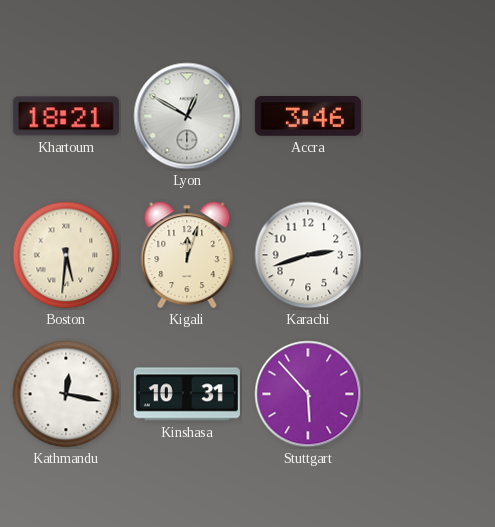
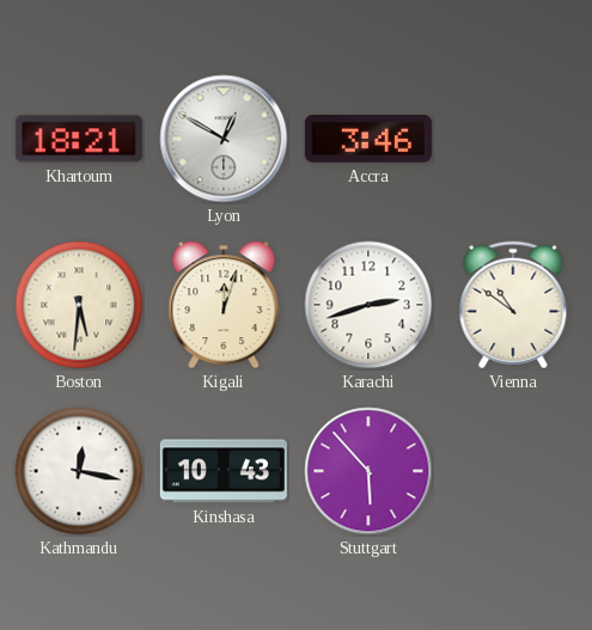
Vienna: none -> 10:51 (513, 305)
Kinshasa: 10:31 -> 10:43 (224, 471)
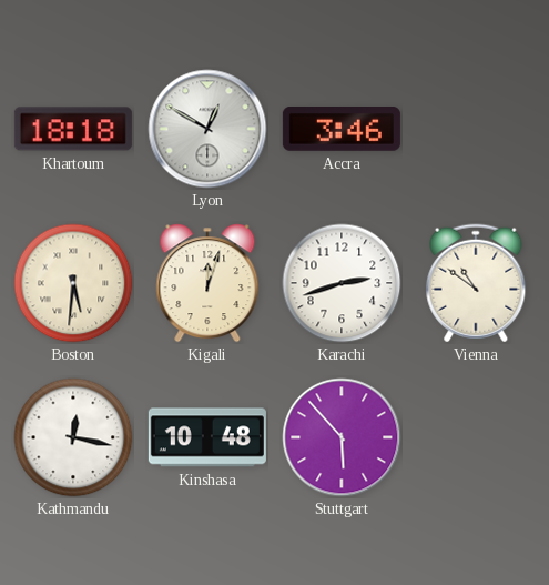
Khartoum: 18:21 -> 18:18 (73, 129)
Kinshasa: 10:43 -> 10:48 (207, 437)
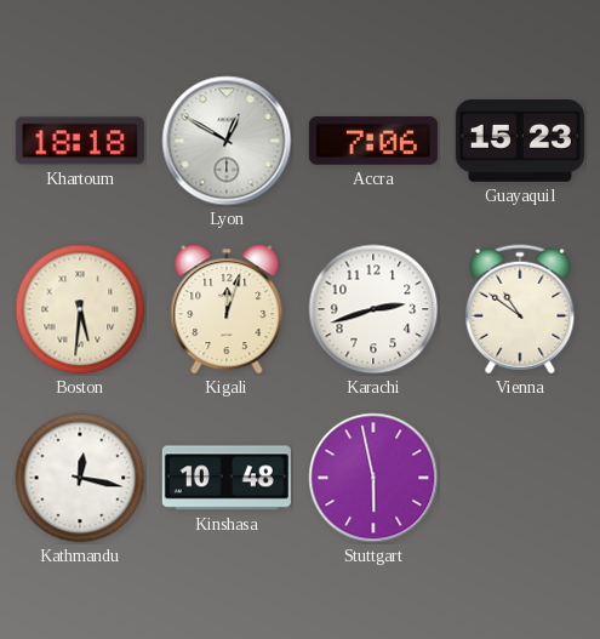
Accra: 3:46 -> 7:06 (373, 142)
Guayaquil: none -> 15:23 (520, 141)
Stuttgart: 5:53 -> 5:58 (373, 478)
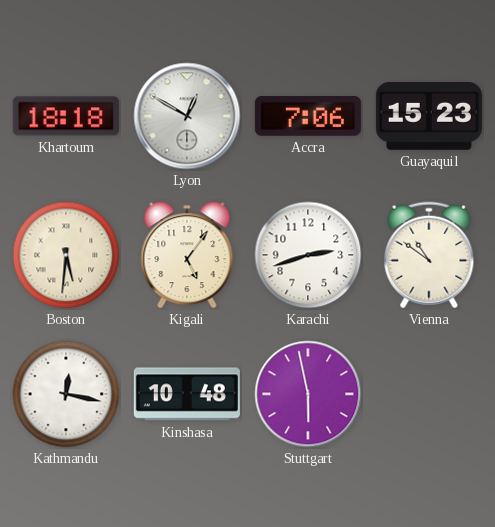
Kigali: 12:03 -> 5:06 (187, 255)
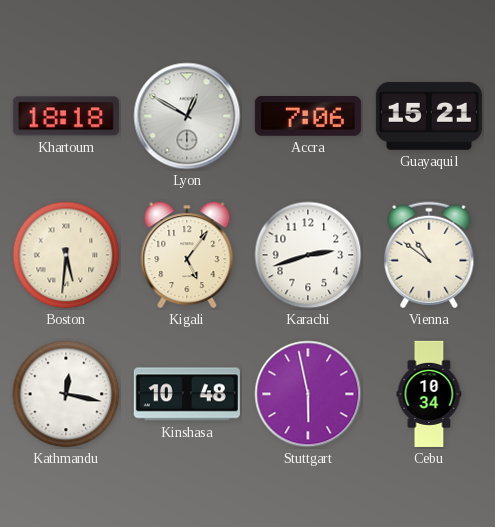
Guayaquil: 15:23 -> 15:21 (429, 116)
Cebu: none -> 10:34 (429, 394)
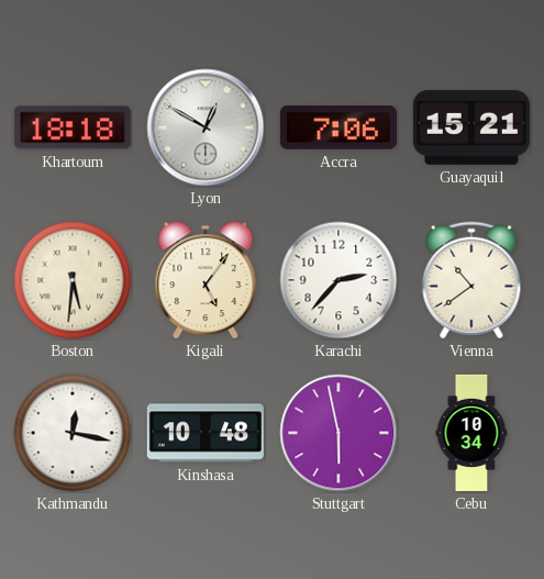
Karachi: 2:42 -> 2:37 (338, 280)
Vienna: 10:51 -> 10:39 (471, 280)
